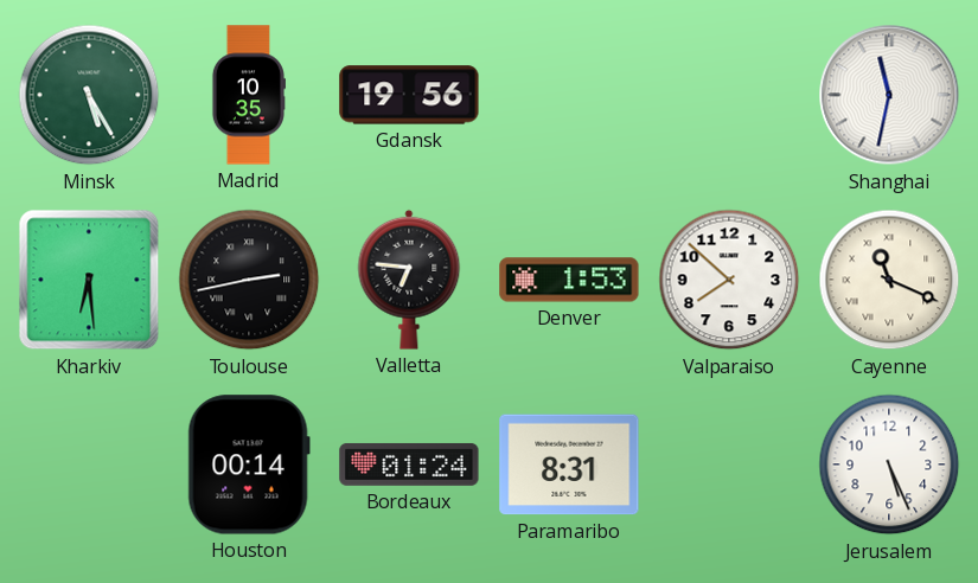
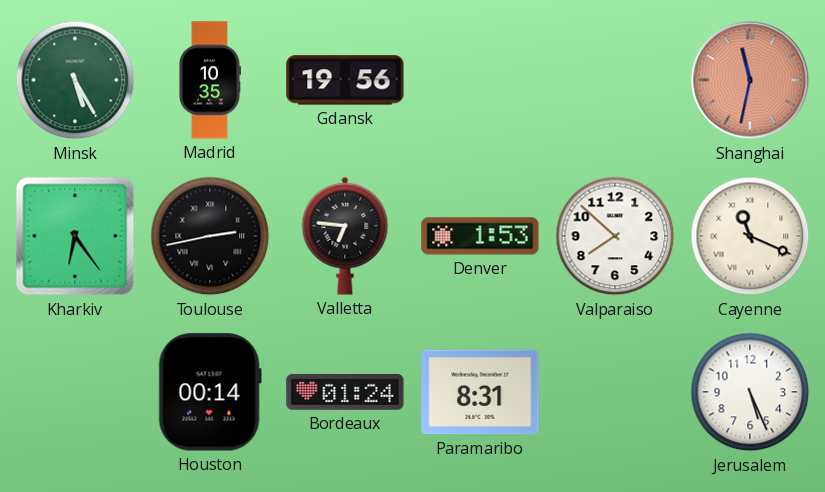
Shanghai dial: white -> salmon (750, 80)
Kharkiv: 6:29 -> 6:24 (75, 236)
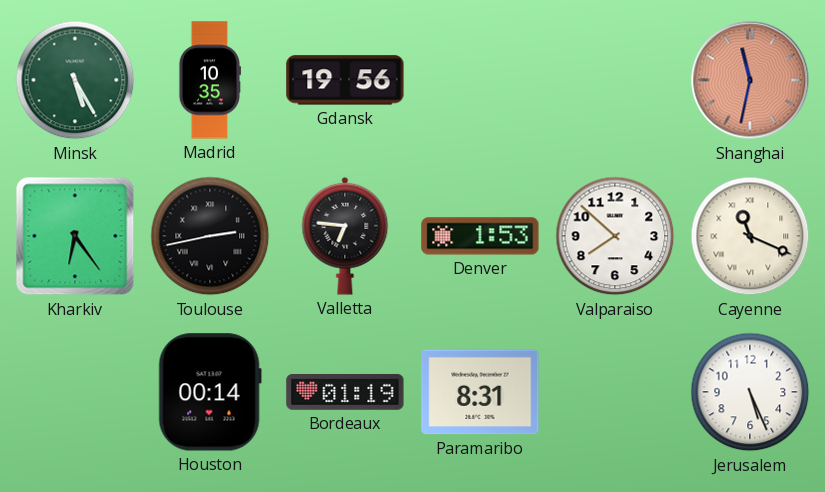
Bordeaux: 01:24 -> 01:19 (345, 392)
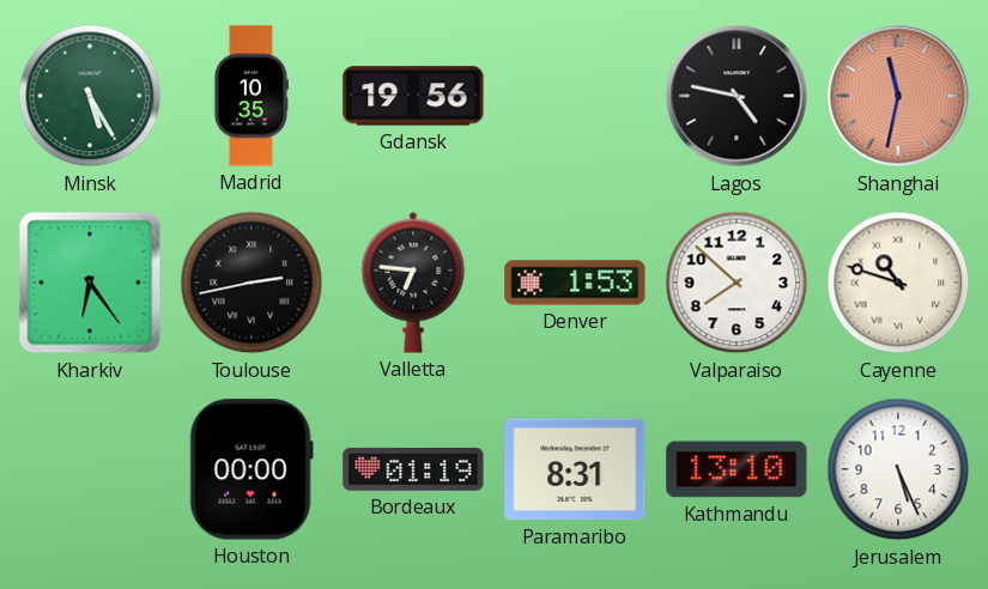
Lagos: none -> 4:47 (737, 96)
Cayenne: 11:19 -> 10:48 (898, 283)
Houston: 00:14 -> 00:00 (251, 469)
Kathmandu: none -> 13:10 (737, 469)
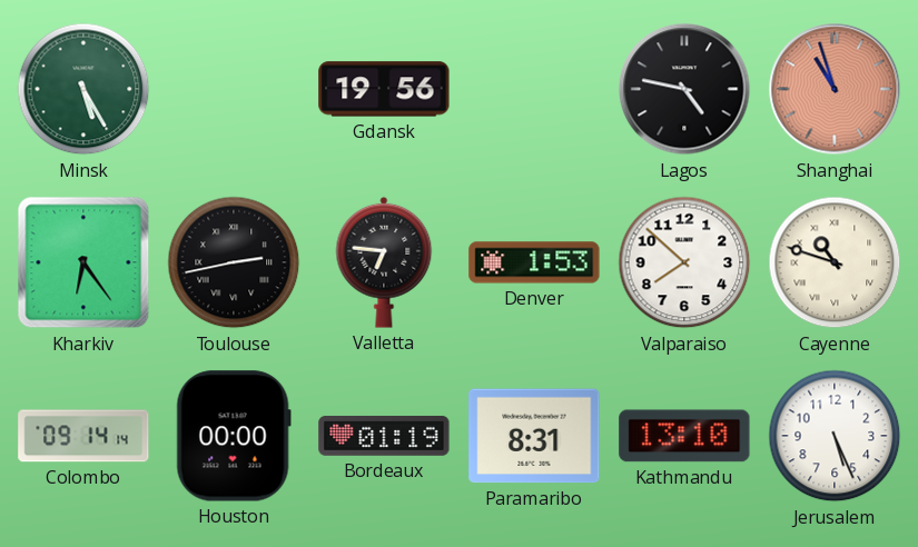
Madrid: 10:35 -> none (250, 96)
Shanghai: 11:32 -> 10:57 (835, 89)
Colombo: none -> 09:14 (83, 436)
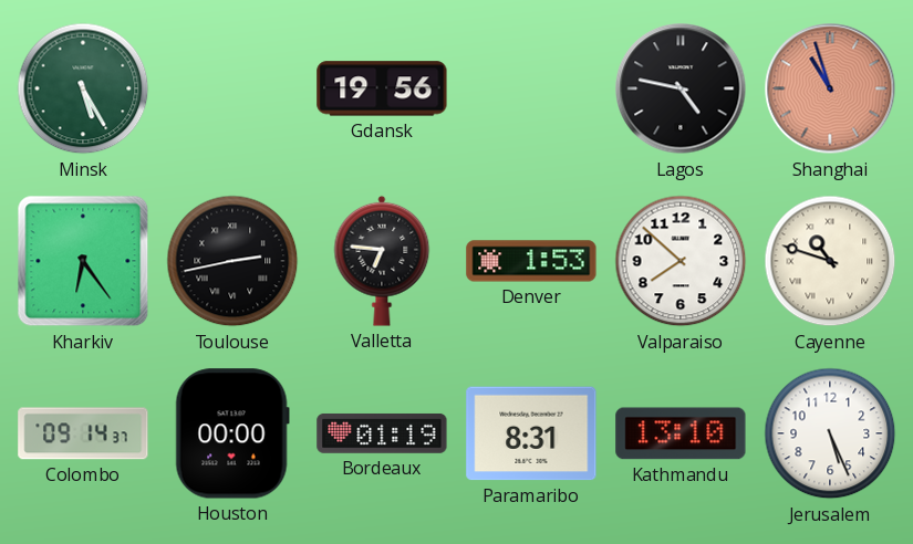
Colombo: 09:14:14 -> 09:14:37 (83, 433)
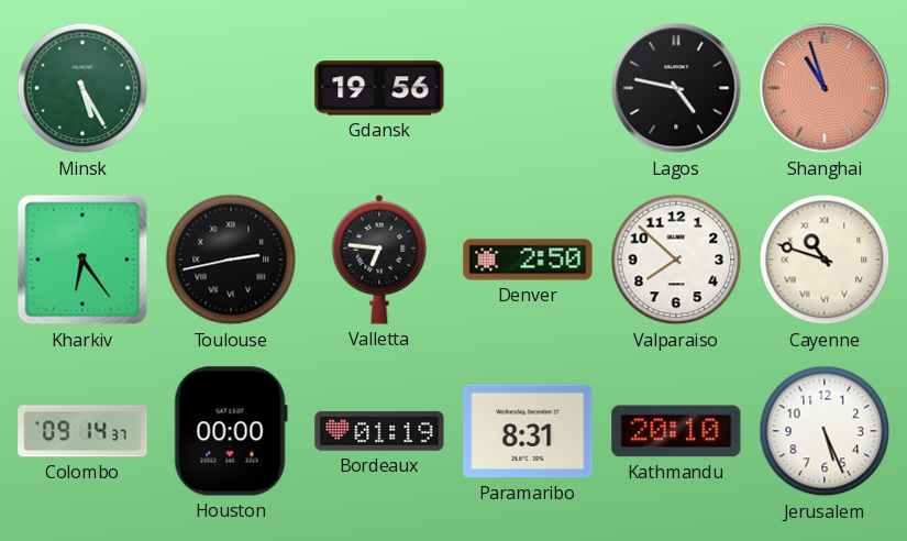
Denver: 1:53 -> 2:50 (528, 260)
Kathmandu: 13:10 -> 20:10 (676, 431)
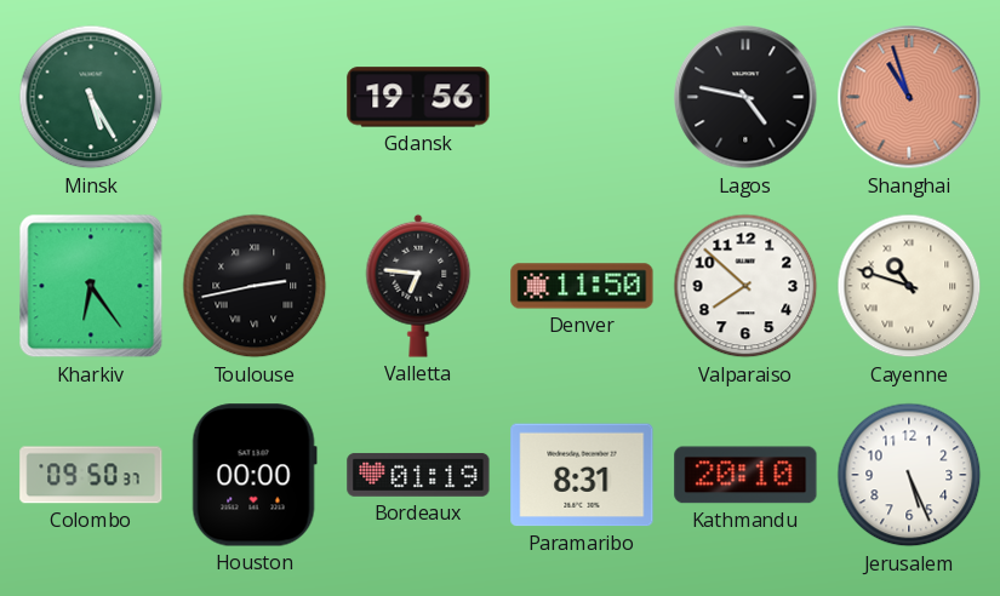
Denver: 2:50 -> 11:50 (582, 286)
Colombo: 09:14 -> 09:50 (91, 475)
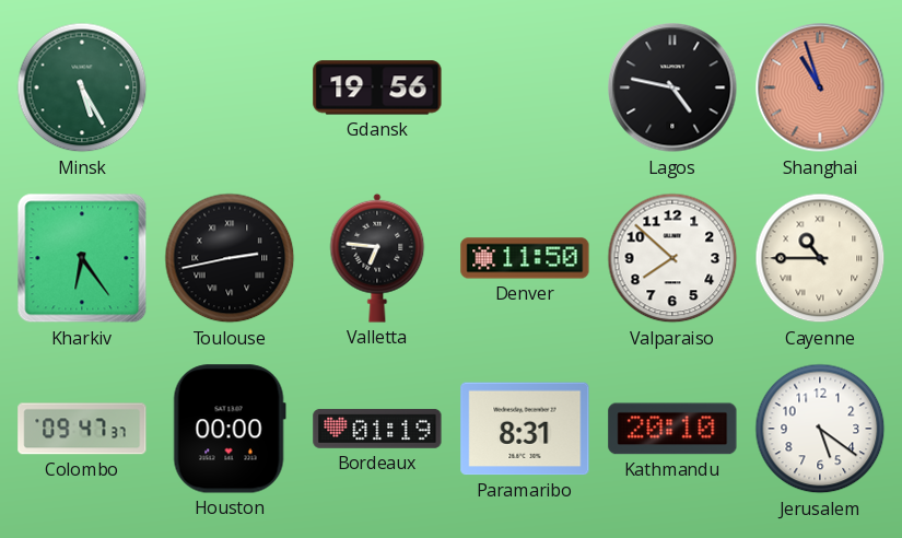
Cayenne: 10:48 -> 10:45 (820, 258)
Colombo: 09:50 -> 09:47 (82, 429)
Jerusalem: 5:26 -> 5:21 (820, 429)
